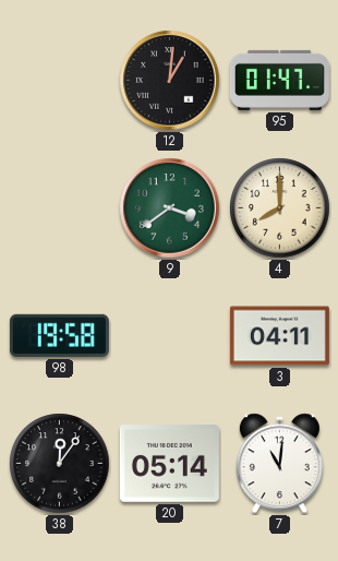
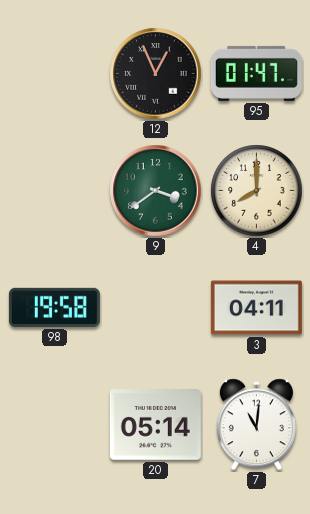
12: 1:01 -> 12:56 (156, 74)
38: 12:06 -> none (60, 464)
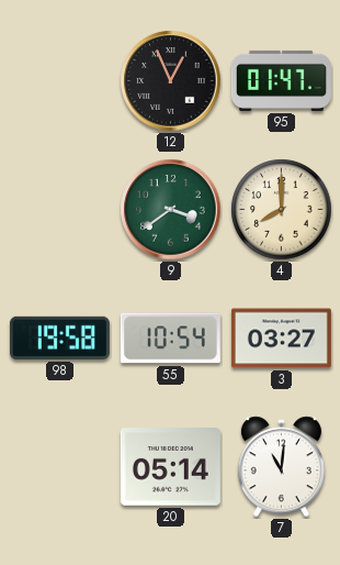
55: none -> 10:54 (170, 339)
3: 04:11 -> 03:27 (281, 339)
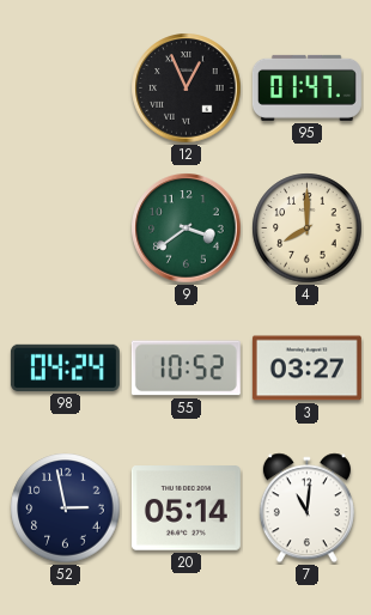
98: 19:58 -> 04:24 (65, 367)
55: 10:54 -> 10:52 (185, 369)
52: none -> 2:58 (66, 509)
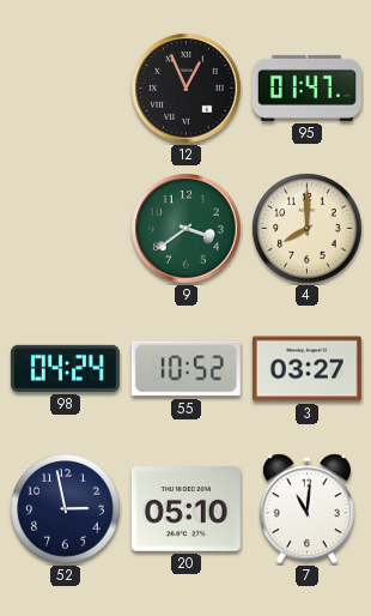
20: 05:14 -> 05:10 (185, 509)
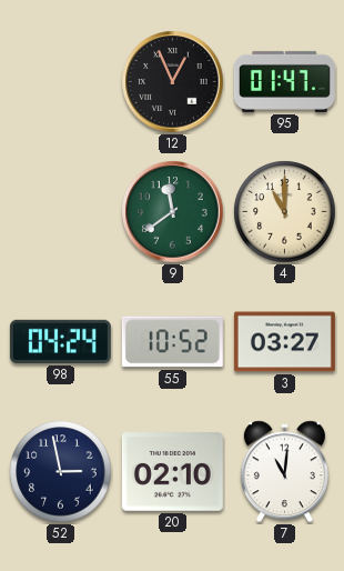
9: 3:39 -> 11:39 (173, 212)
4: 8:00 -> 11:00 (285, 212)
20: 05:10 -> 02:10 (172, 472)
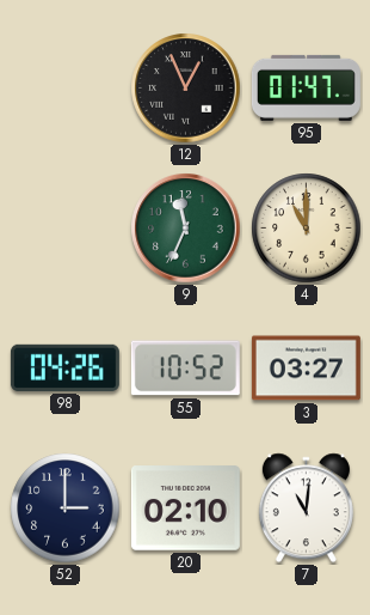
9: 11:39 -> 11:34 (186, 229)
98: 04:24 -> 04:26 (64, 367)
52: 2:58 -> 3:00 (66, 509)
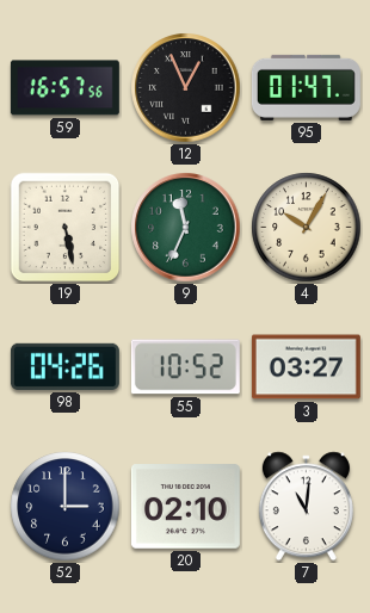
59: none -> 16:57 (64, 88)
19: none -> 5:28 (66, 228)
4: 11:00 -> 10:05 (307, 228)
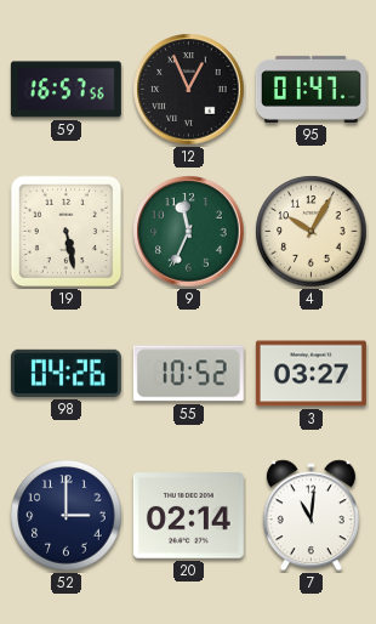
20: 02:10 -> 02:14 (188, 516)
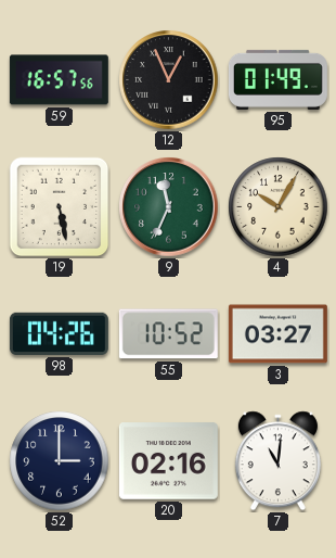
95: 01:47 -> 01:49 (277, 79)
20: 02:14 -> 02:16 (168, 461)
